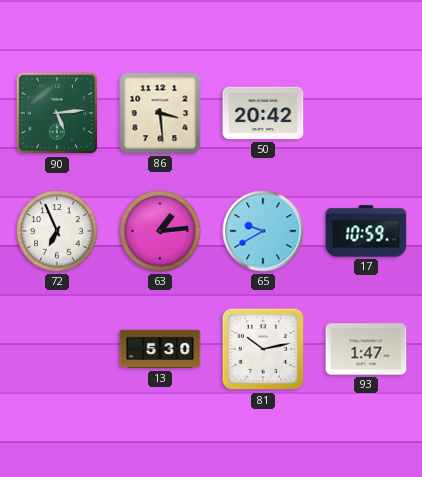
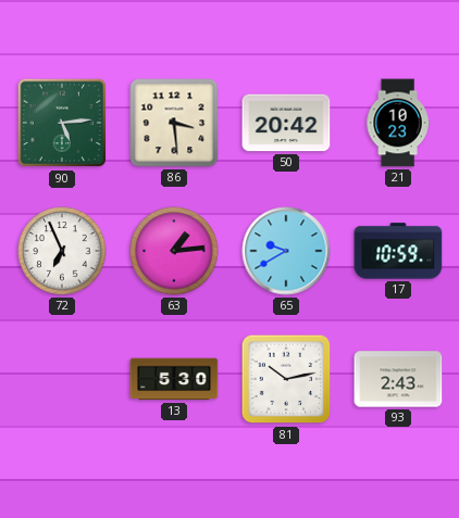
21: none -> 10:23 (398, 123)
93: 1:47 -> 2:43 (398, 379)
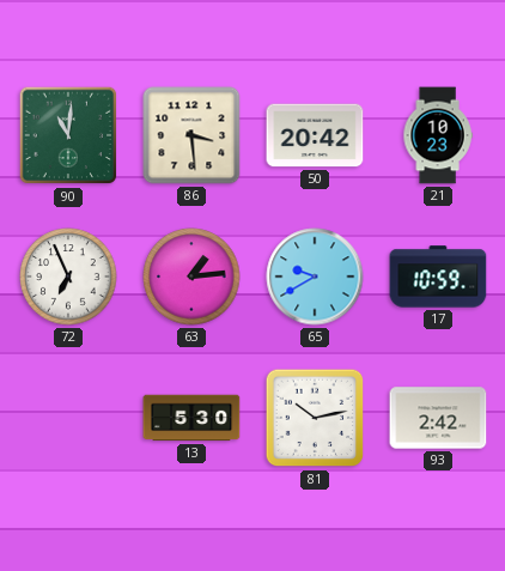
90: 5:14 -> 11:01 (68, 135)
93: 2:43 -> 2:42 (438, 418)
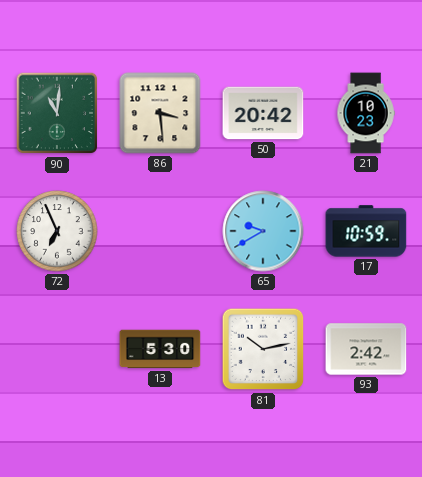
63: 1:14 -> none (191, 277)
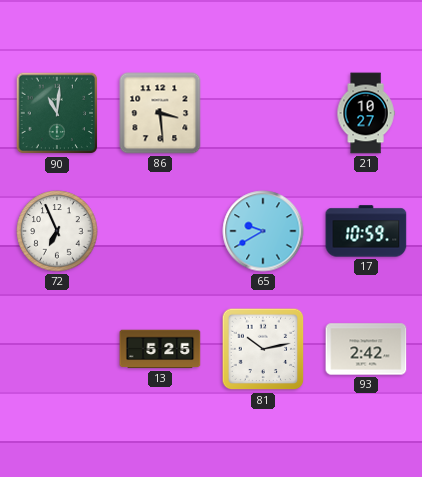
50: 20:42 -> none (263, 113)
21: 10:23 -> 10:27 (366, 113)
13: 5:30 -> 5:25 (160, 349)
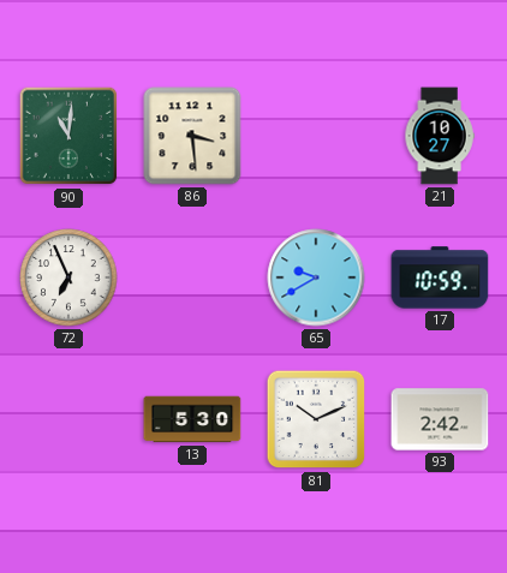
13: 5:25 -> 5:30 (192, 419)
81: 10:13 -> 10:11 (316, 419)
